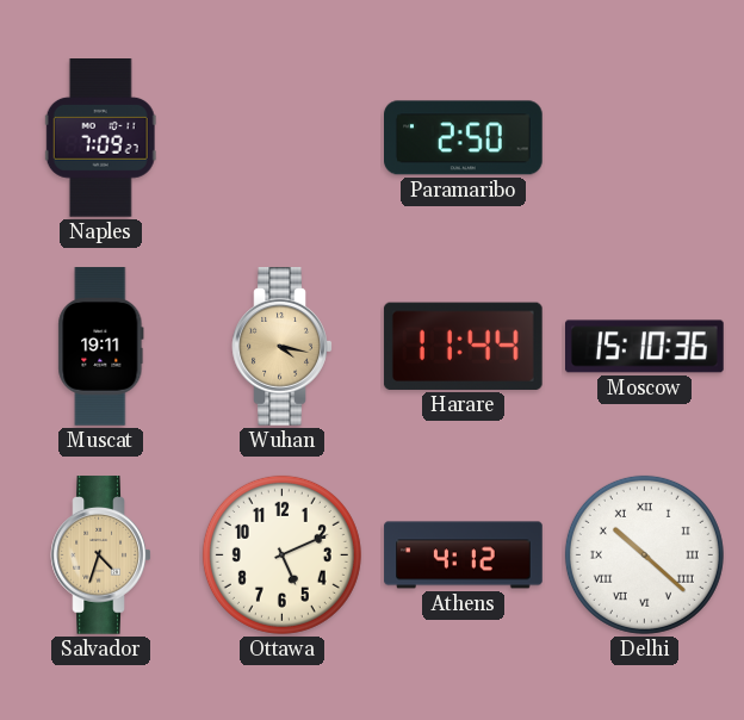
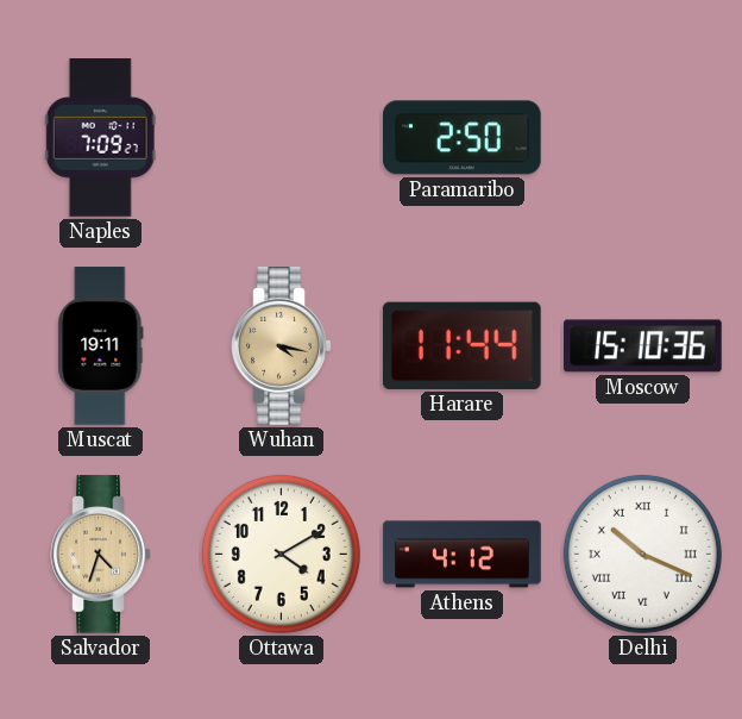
Ottawa: 5:11 -> 4:10 (281, 554)
Delhi: 10:22 -> 10:19 (642, 554)
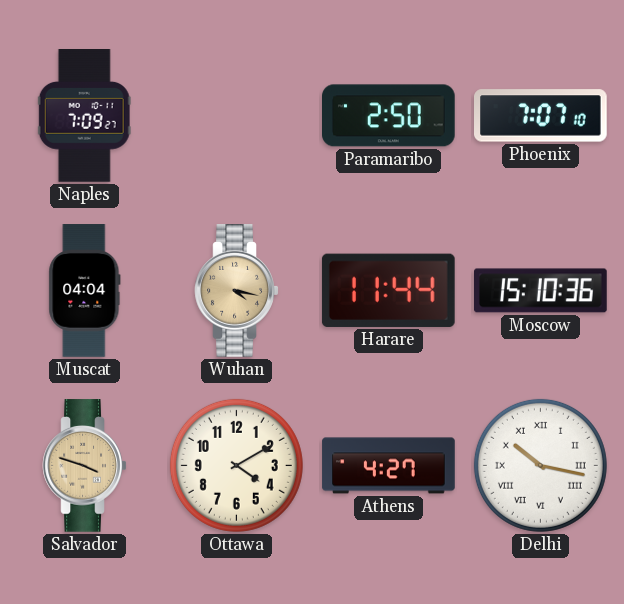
Phoenix: none -> 7:07 (541, 116)
Muscat: 19:11 -> 04:04 (85, 291)
Salvador: 4:33 -> 3:48 (85, 466)
Athens: 4:12 -> 4:27 (389, 466)
Delhi: 10:19 -> 10:17 (540, 465)
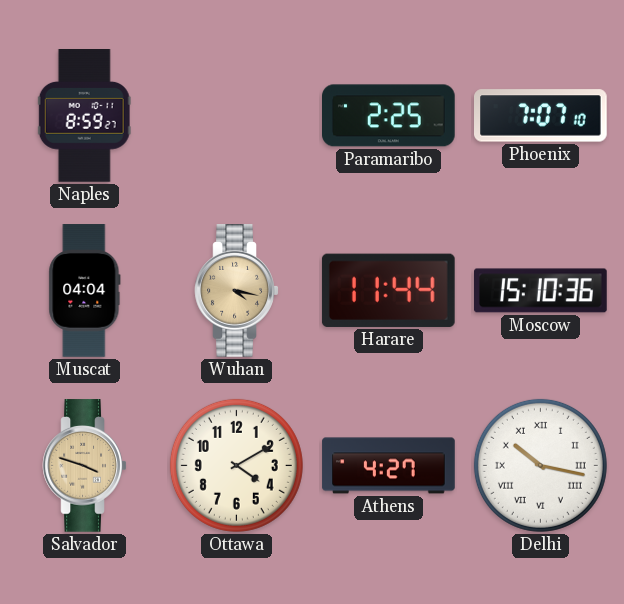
Naples: 7:09 -> 8:59 (84, 116)
Paramaribo: 2:50 -> 2:25 (389, 116)
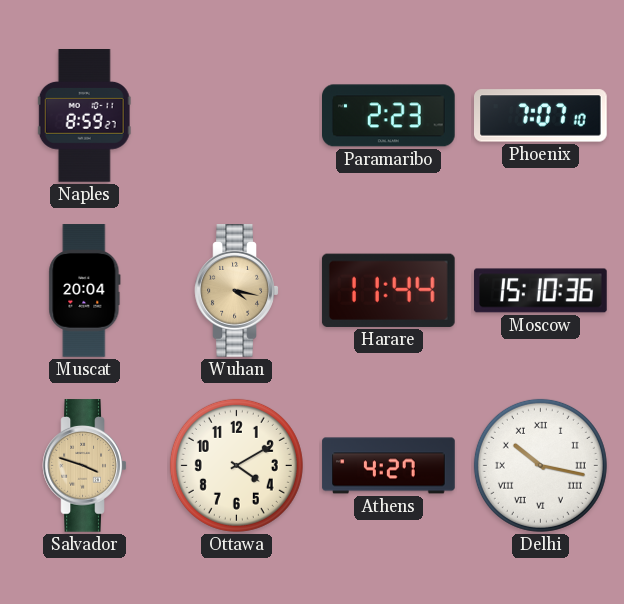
Paramaribo: 2:25 -> 2:23 (389, 116)
Muscat: 04:04 -> 20:04 (85, 291)
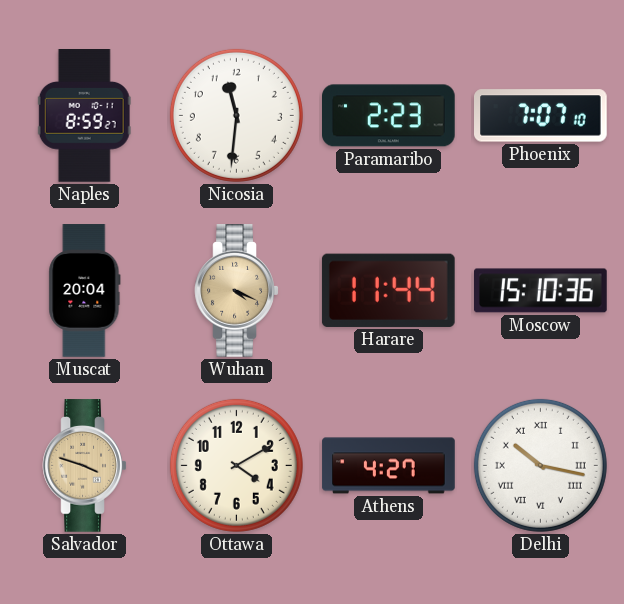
Nicosia: none -> 11:31 (236, 115)
Wuhan: 4:17 -> 4:19 (237, 291)
